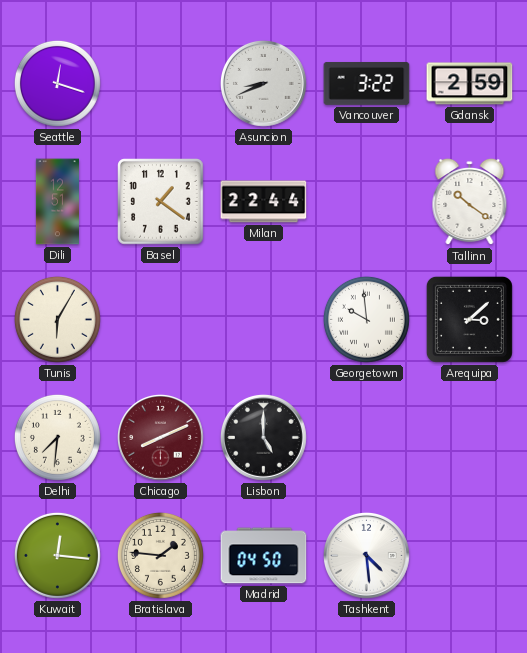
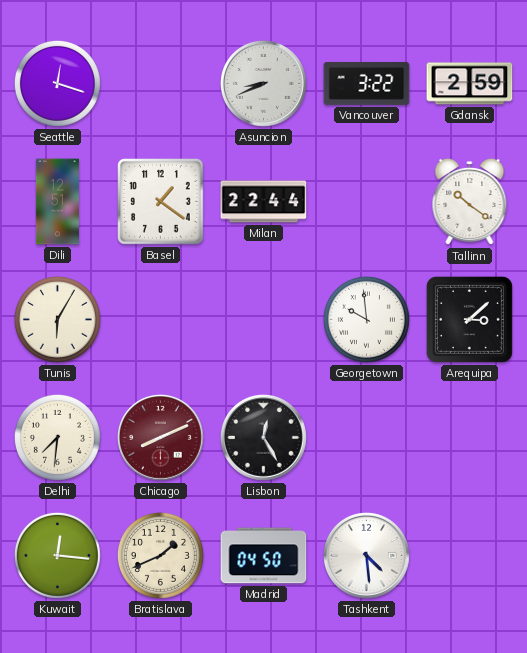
Lisbon: 5:00 -> 12:25 (264, 437)
Bratislava: 1:46 -> 1:41 (160, 555)
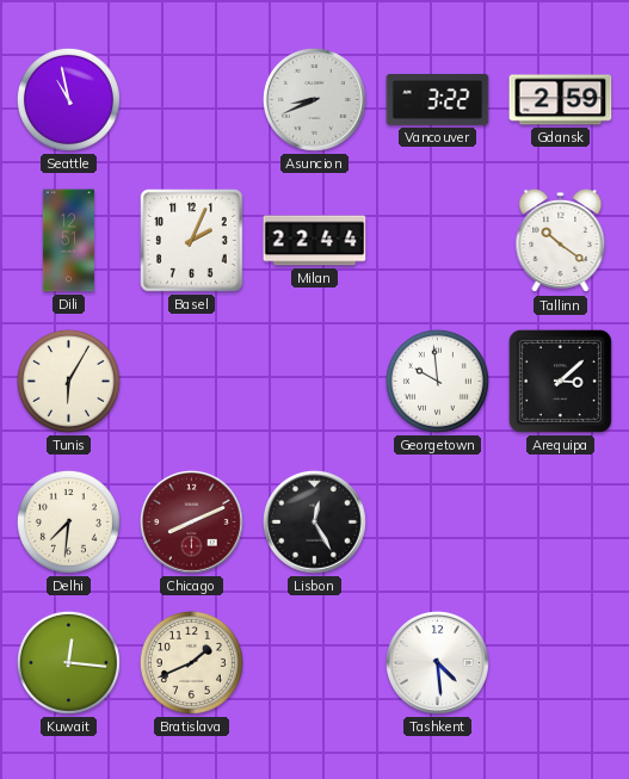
Seattle: 12:18 -> 10:58 (68, 99)
Basel: 1:21 -> 2:04 (192, 241)
Madrid: 04:50 -> none (264, 556)
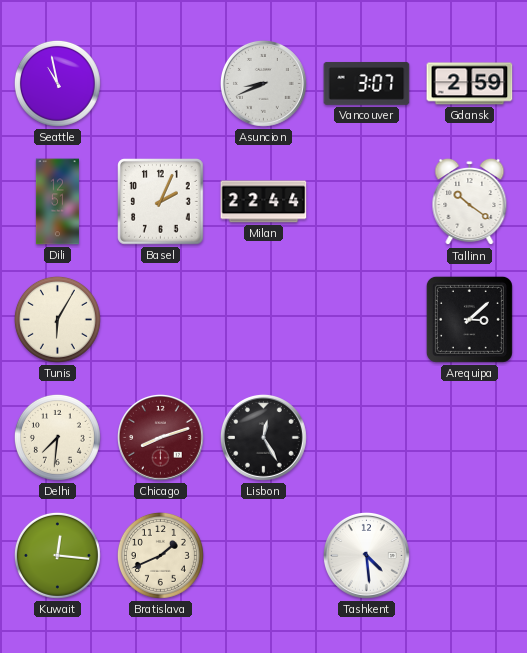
Vancouver: 3:22 -> 3:07 (367, 83)
Georgetown: 9:59 -> none (437, 381)
Chicago: 8:11 -> 8:12 (161, 437)
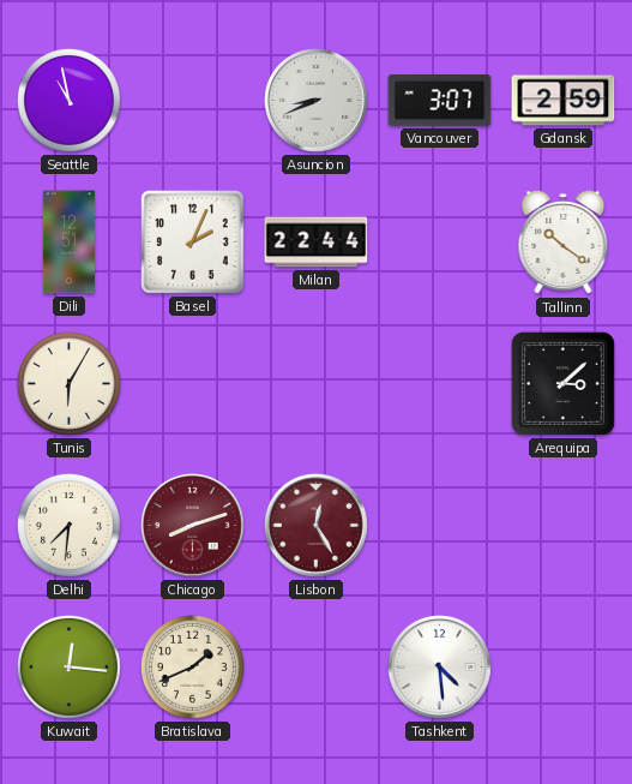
Lisbon dial: black -> burgundy (317, 525)
